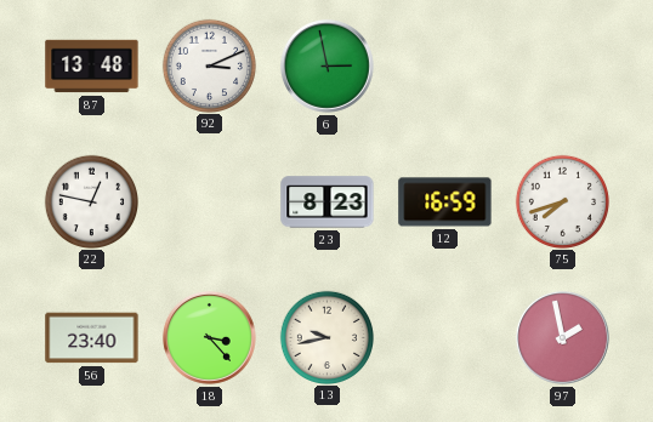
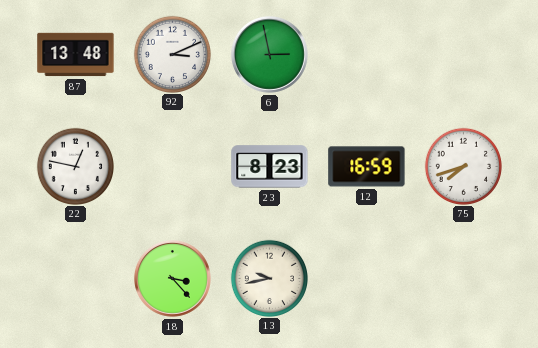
56: 23:40 -> none (92, 338)
97: 1:58 -> none (562, 337)
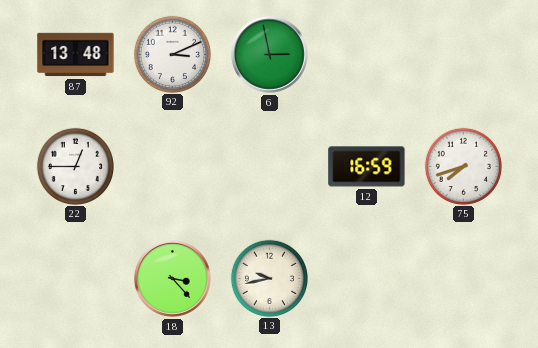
22: 12:47 -> 12:45 (75, 166)
23: 8:23 -> none (270, 167)
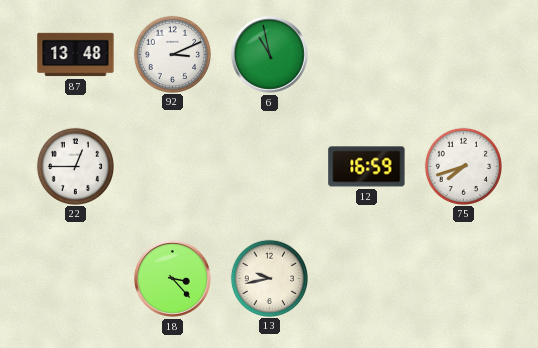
6: 2:58 -> 10:58 (269, 54)
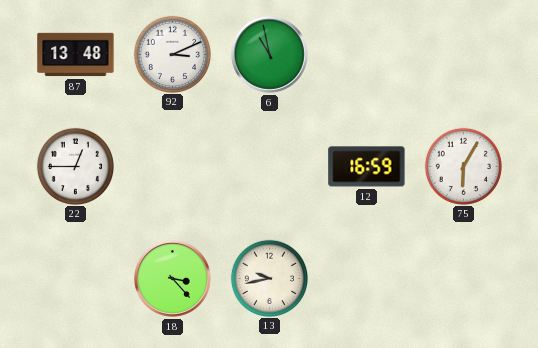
75: 7:42 -> 6:05 (463, 166)
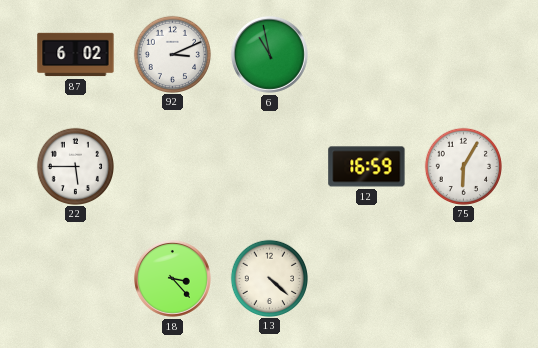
87: 13:48 -> 6:02 (76, 55)
22: 12:45 -> 5:45 (75, 166)
13: 9:43 -> 4:22 (269, 278)
